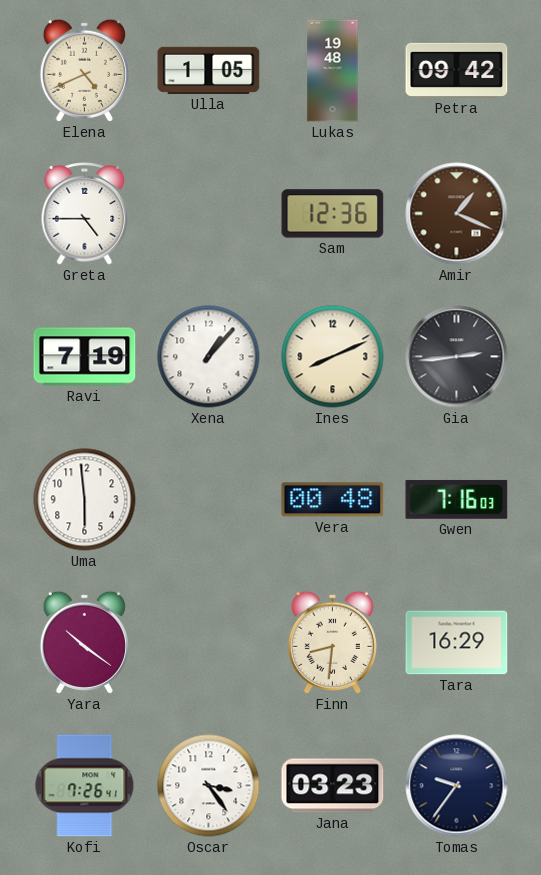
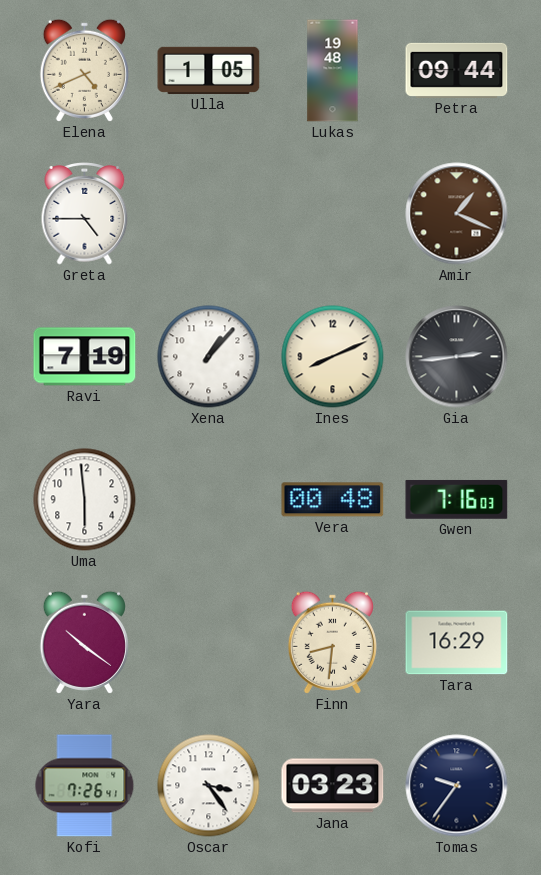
Petra: 09:42 -> 09:44 (457, 70)
Sam: 12:36 -> none (333, 214)
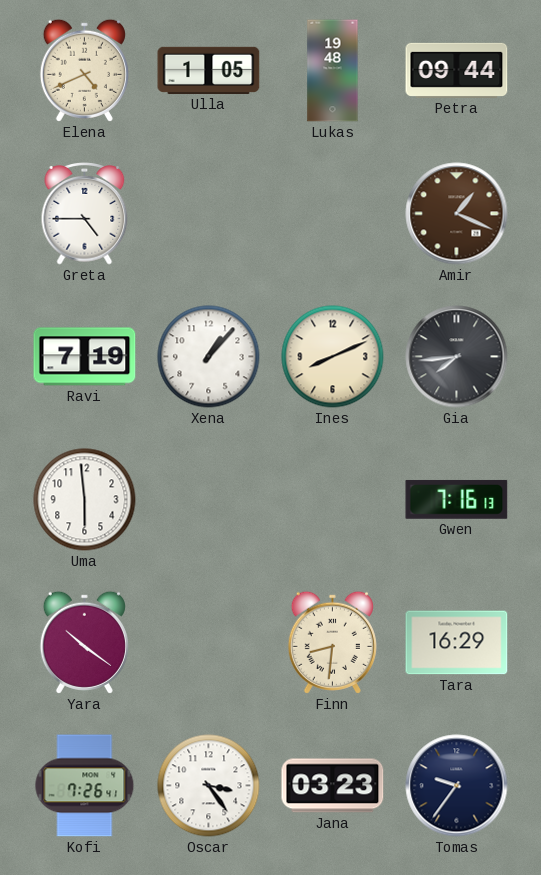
Gia: 2:44 -> 7:44 (457, 357)
Vera: 00:48 -> none (333, 500)
Gwen: 7:16:03 -> 7:16:13 (457, 499)
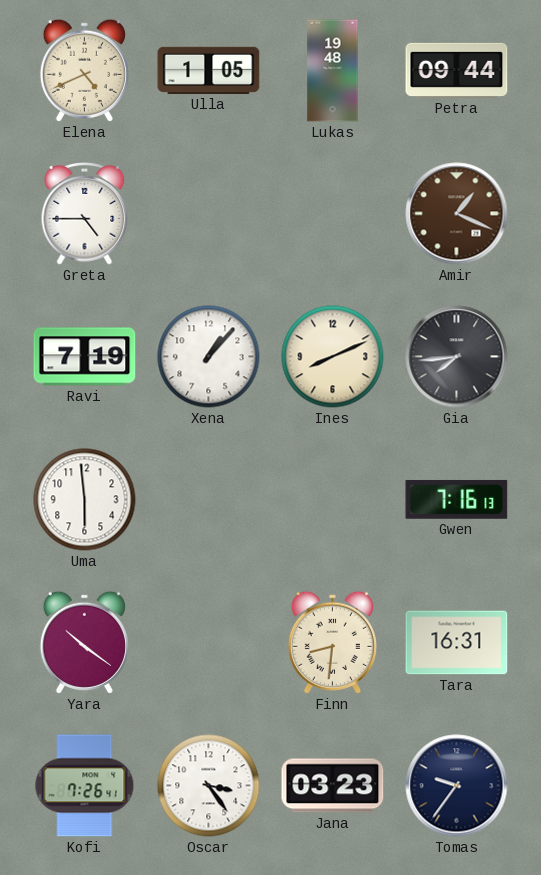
Tara: 16:29 -> 16:31 (457, 643)
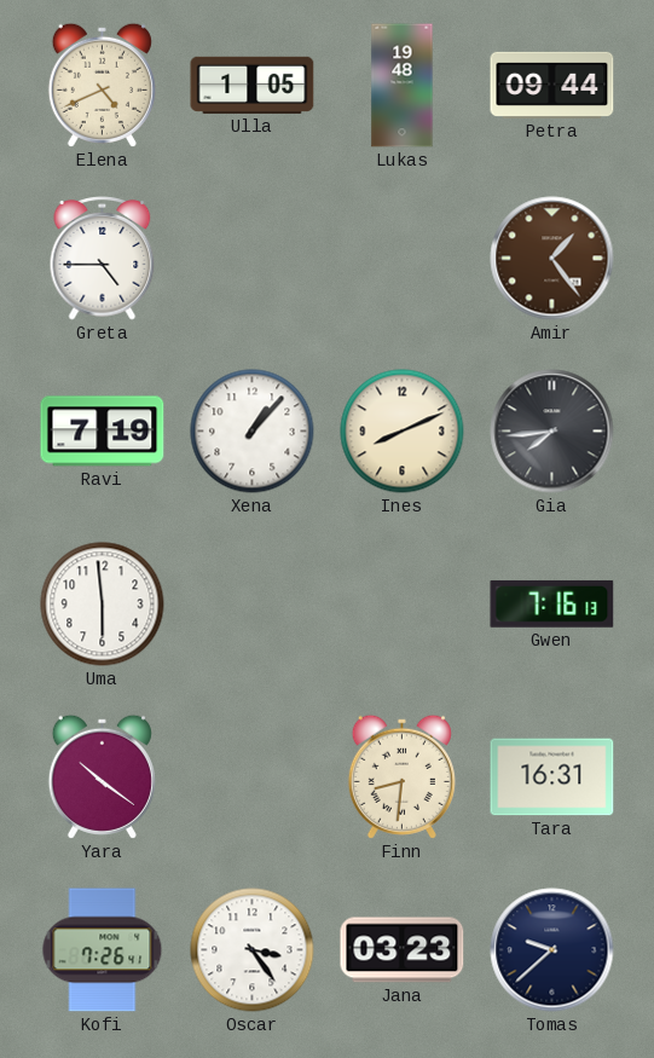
Amir: 1:19 -> 1:24 (552, 259)
Tomas: 9:36 -> 9:38 (552, 950)
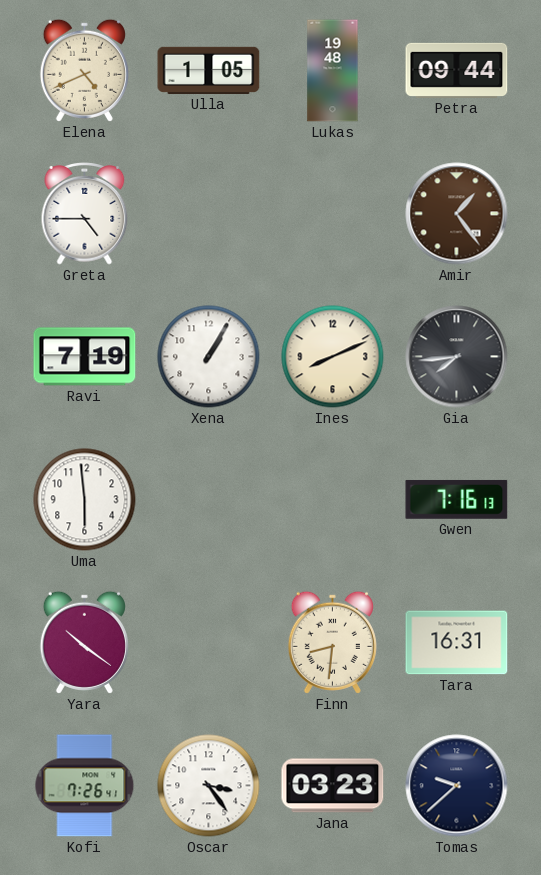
Xena: 1:07 -> 1:05 (209, 357)
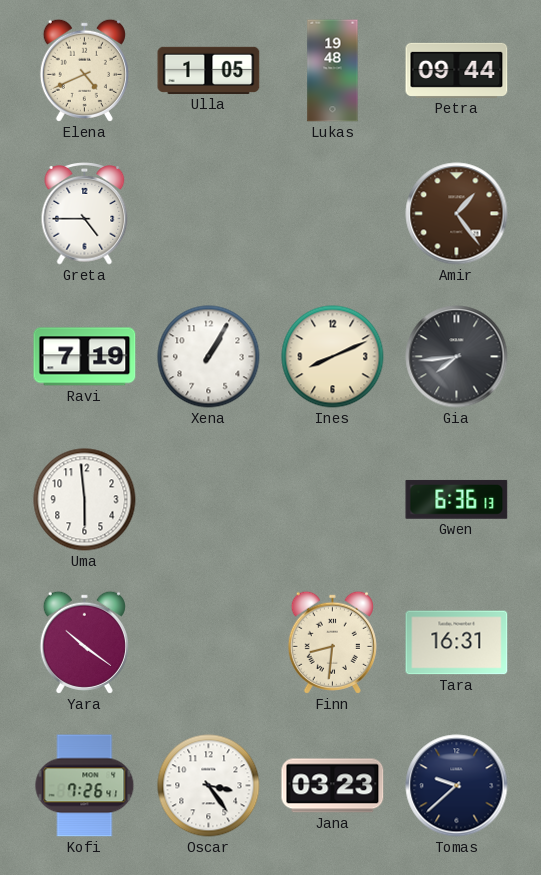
Gwen: 7:16 -> 6:36 (457, 499)
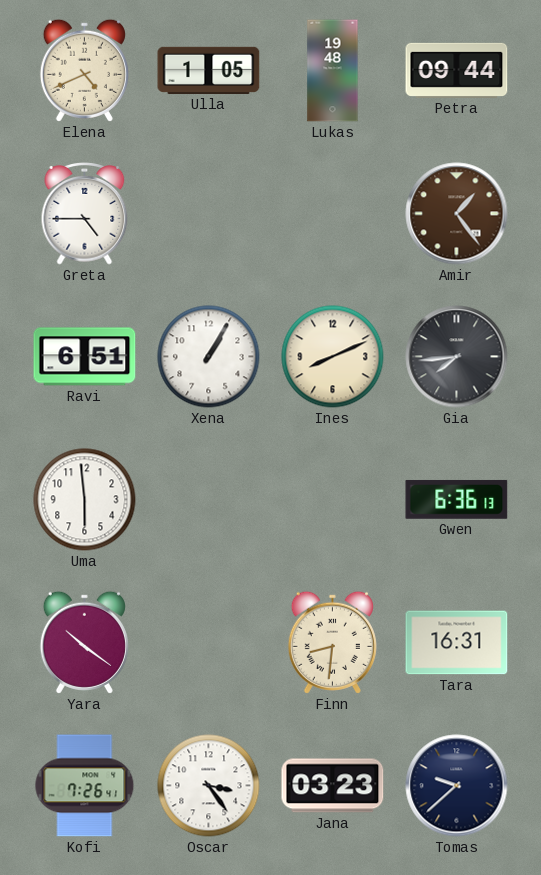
Ravi: 7:19 -> 6:51 (85, 357)
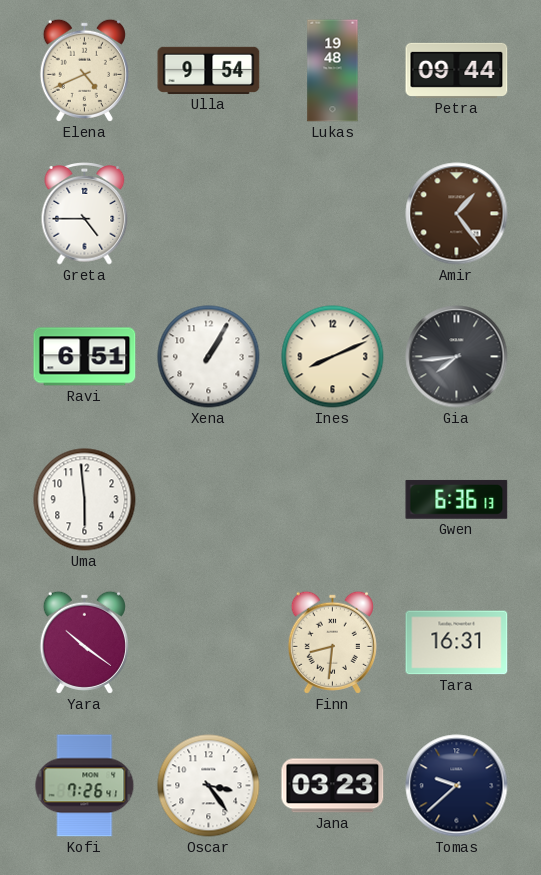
Ulla: 1:05 -> 9:54 (209, 70)
